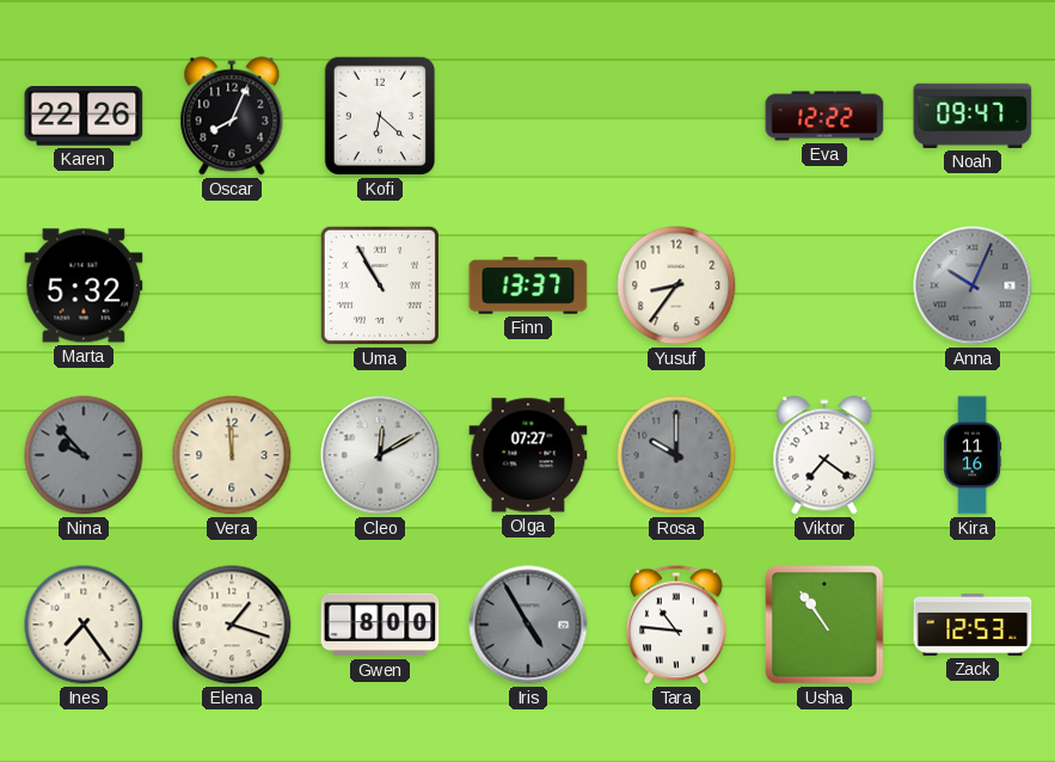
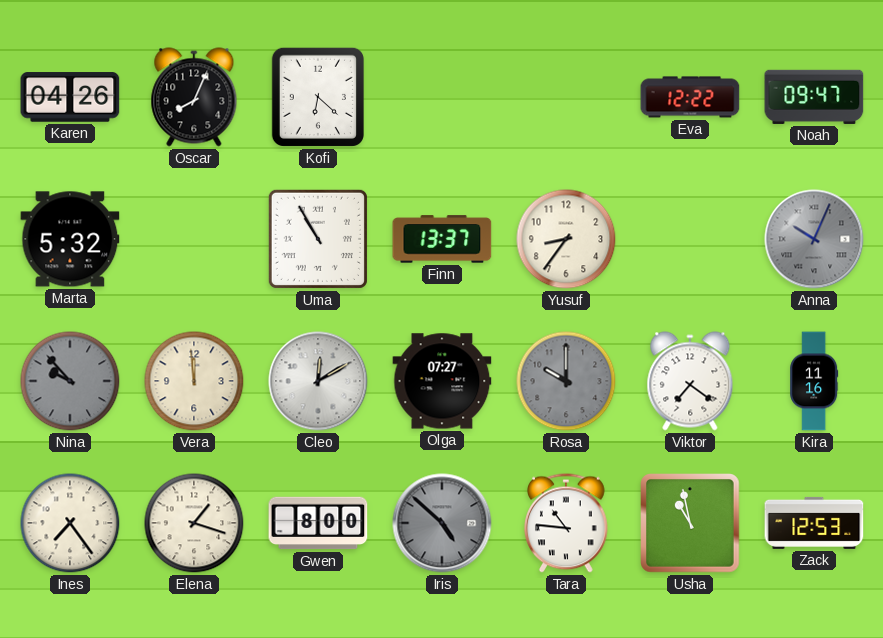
Karen: 22:26 -> 04:26 (70, 97)
Iris: 4:55 -> 4:52 (442, 523)
Usha: 10:54 -> 10:58 (690, 523)
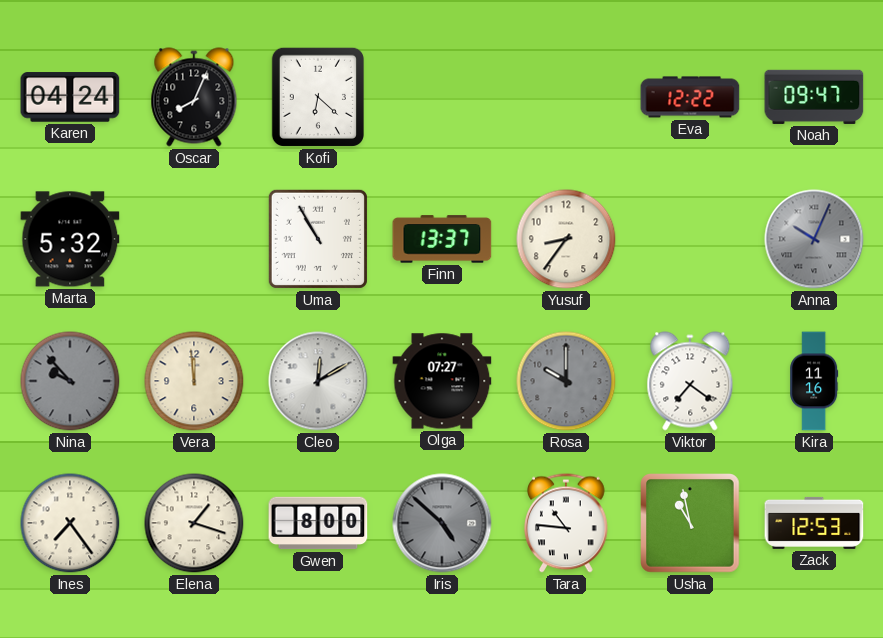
Karen: 04:26 -> 04:24 (70, 97)
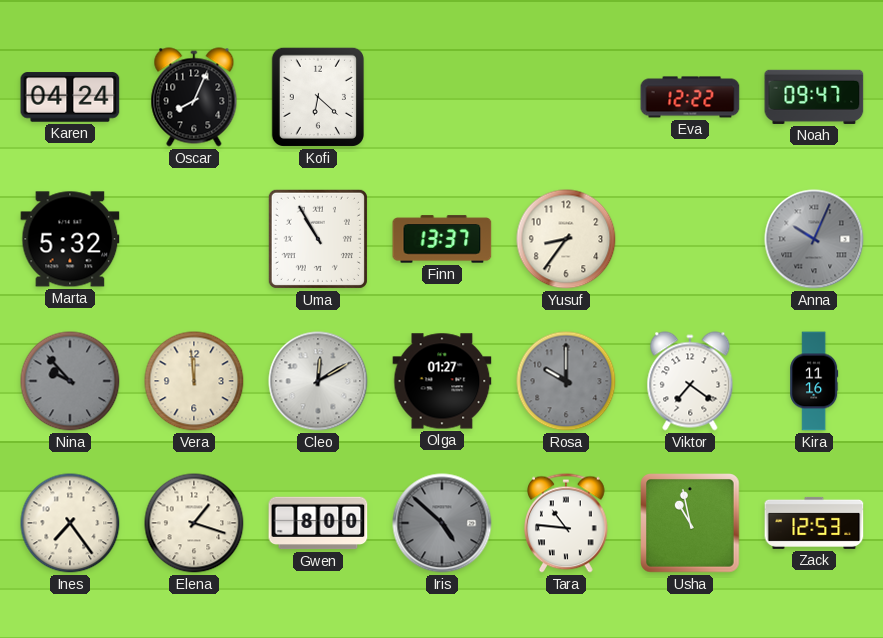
Olga: 07:27 -> 01:27 (442, 381)
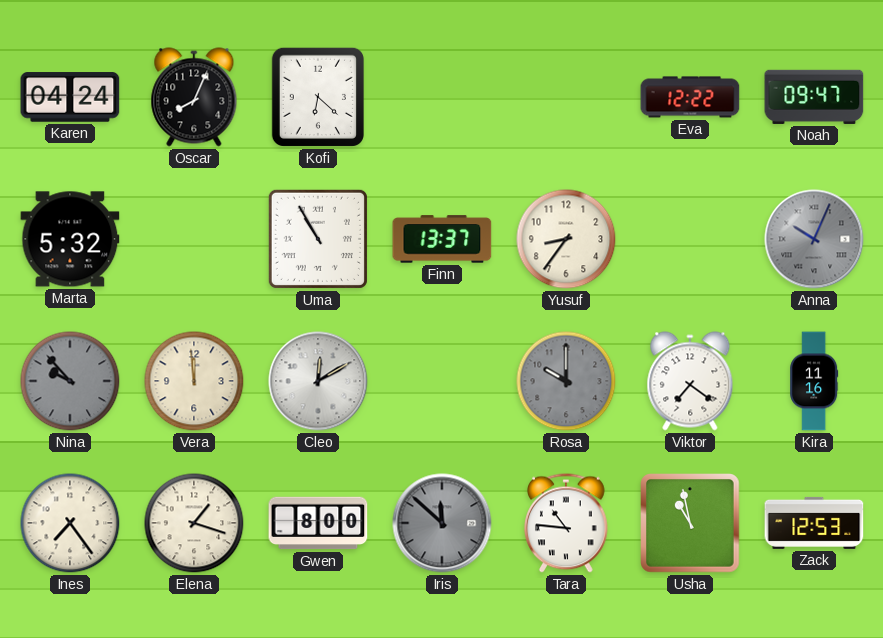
Olga: 01:27 -> none (442, 381)
Iris: 4:52 -> 11:52 (442, 523)
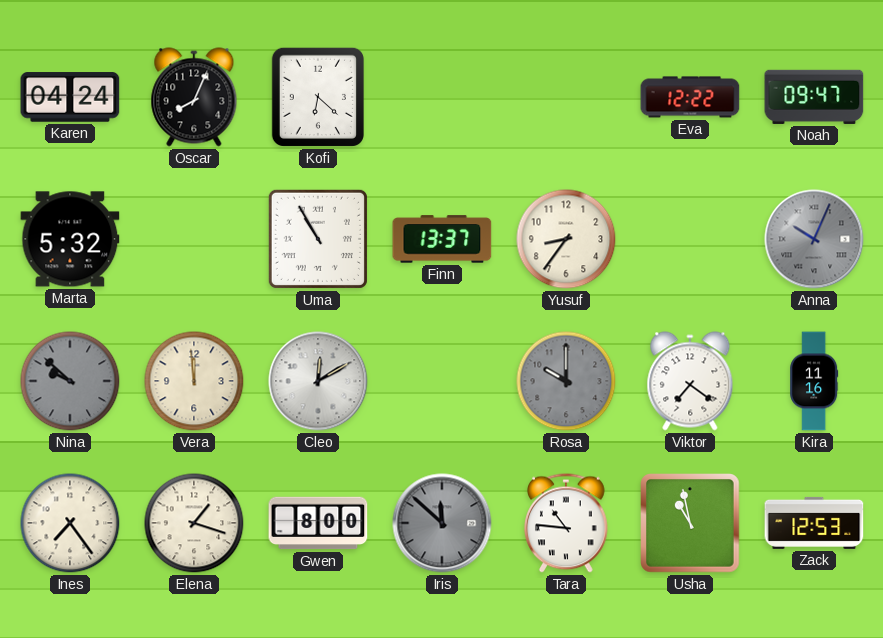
Nina: 9:53 -> 9:52 (70, 381)
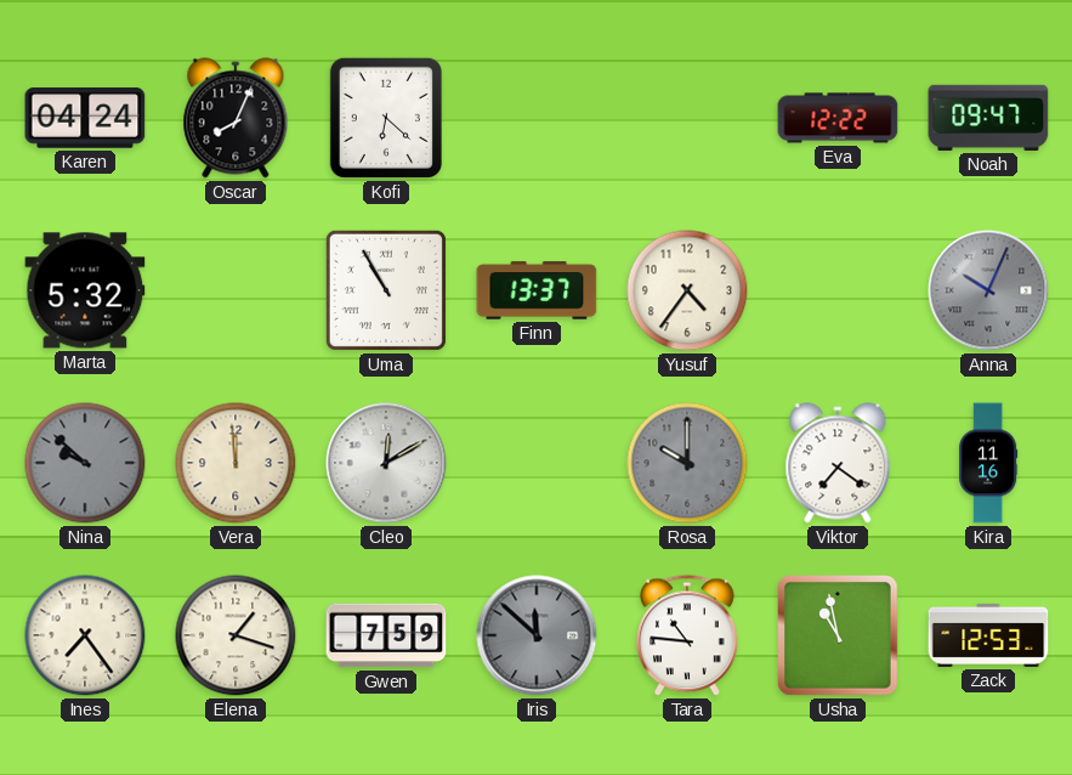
Yusuf: 8:36 -> 4:36 (687, 290)
Gwen: 8:00 -> 7:59 (386, 635)
